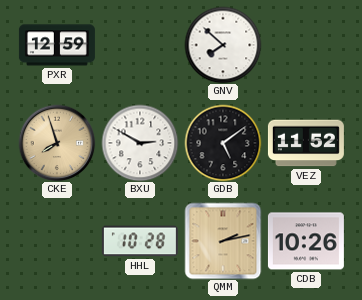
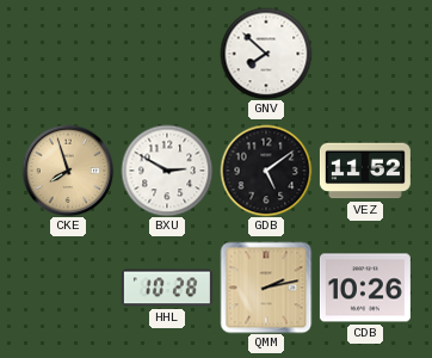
PXR: 12:59 -> none (57, 45)
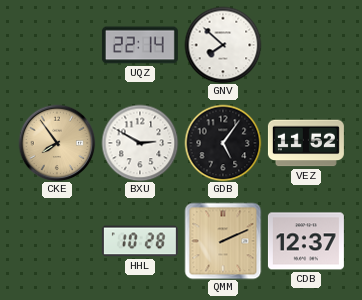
UQZ: none -> 22:14 (140, 45)
CKE: 7:57 -> 7:54 (57, 143)
GDB: 5:09 -> 5:06 (223, 143)
QMM: 2:13 -> 2:11 (223, 241)
CDB: 10:26 -> 12:37 (306, 241)
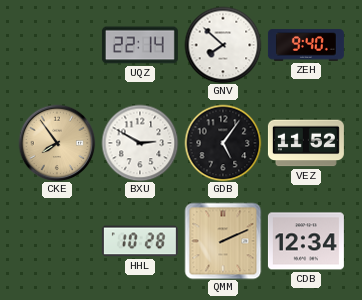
ZEH: none -> 9:40 (306, 45)
CDB: 12:37 -> 12:34 (306, 241)
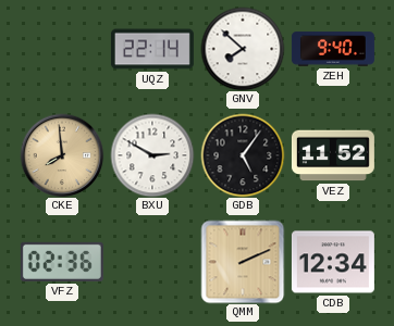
CKE: 7:54 -> 7:59 (62, 155)
VFZ: none -> 02:36 (62, 262)
HHL: 10:28 -> none (140, 241)
